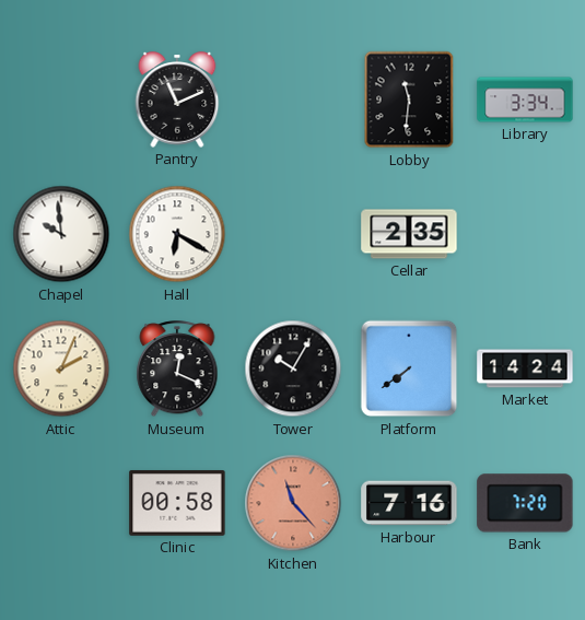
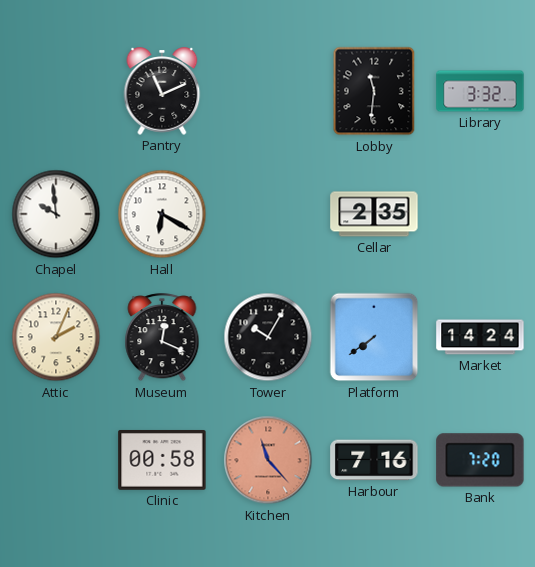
Library: 3:34 -> 3:32 (480, 91)
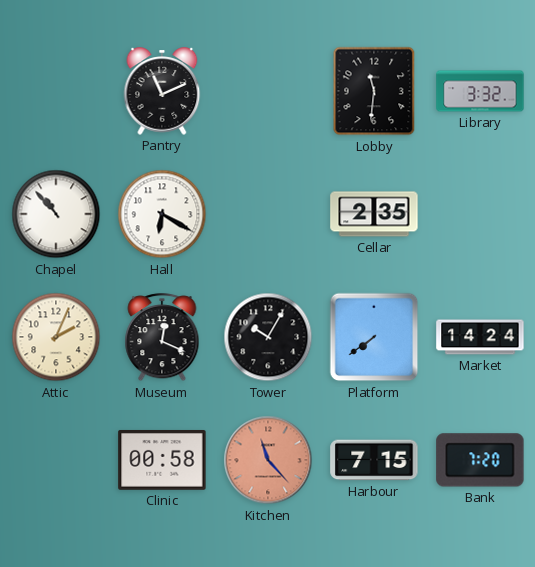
Chapel: 9:59 -> 10:53 (56, 214)
Harbour: 7:16 -> 7:15 (374, 460)
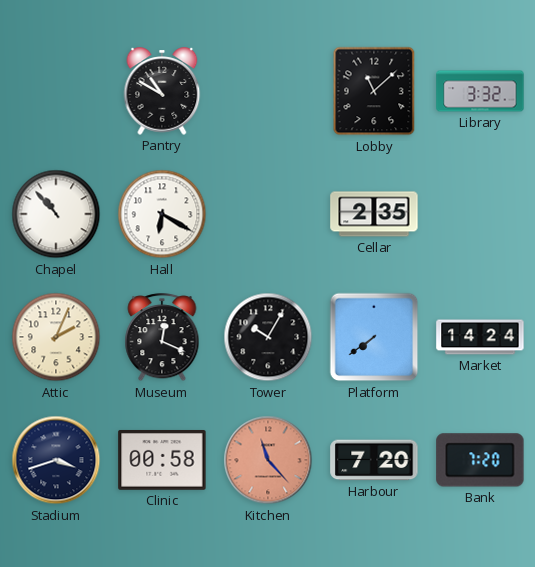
Pantry: 11:11 -> 10:50 (162, 91)
Lobby: 11:31 -> 11:08 (374, 91)
Stadium: none -> 3:42 (56, 460)
Harbour: 7:15 -> 7:20 (374, 460)
